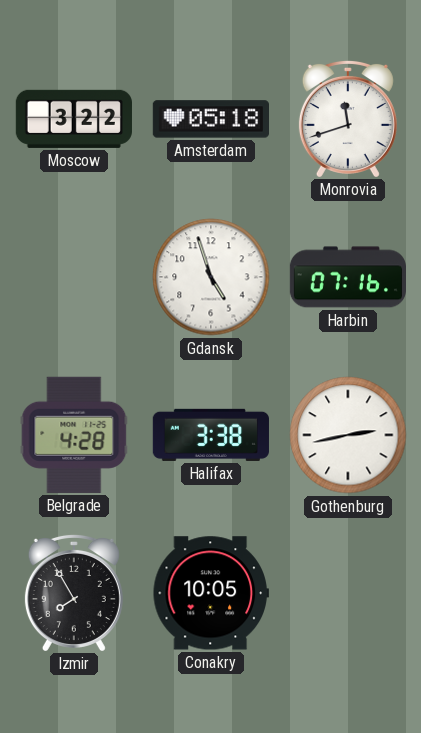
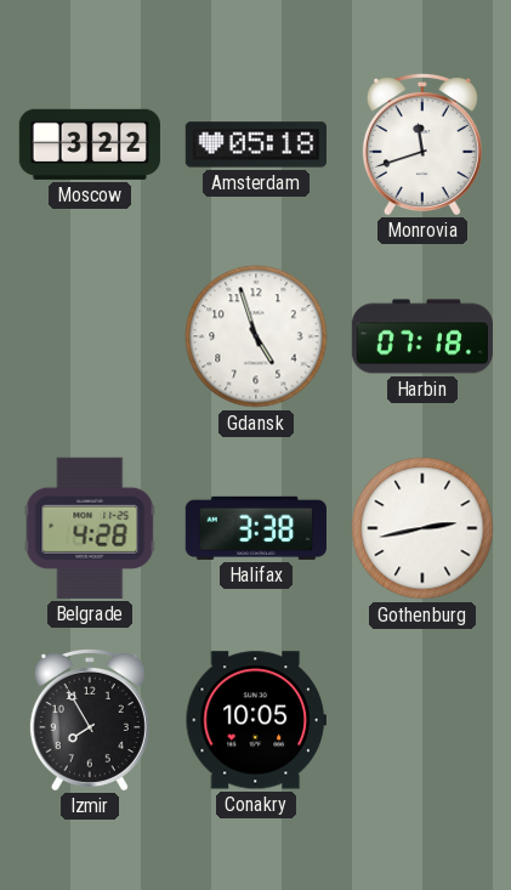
Harbin: 07:16 -> 07:18 (421, 336)
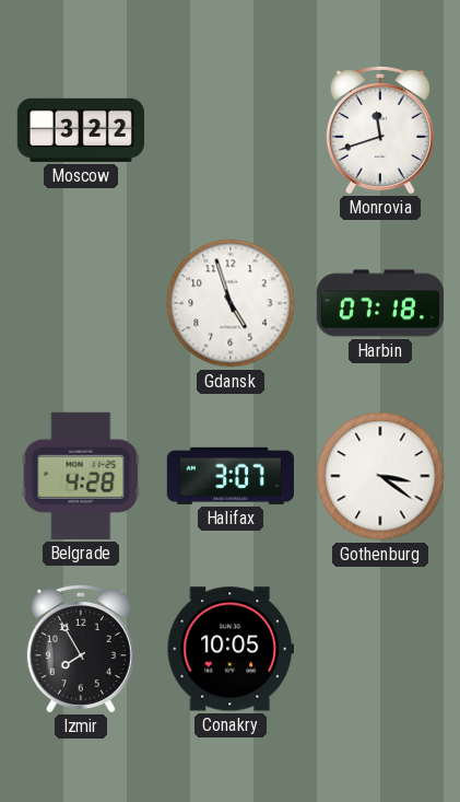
Amsterdam: 05:18 -> none (255, 144)
Halifax: 3:38 -> 3:07 (231, 476)
Gothenburg: 2:43 -> 3:21 (380, 476)
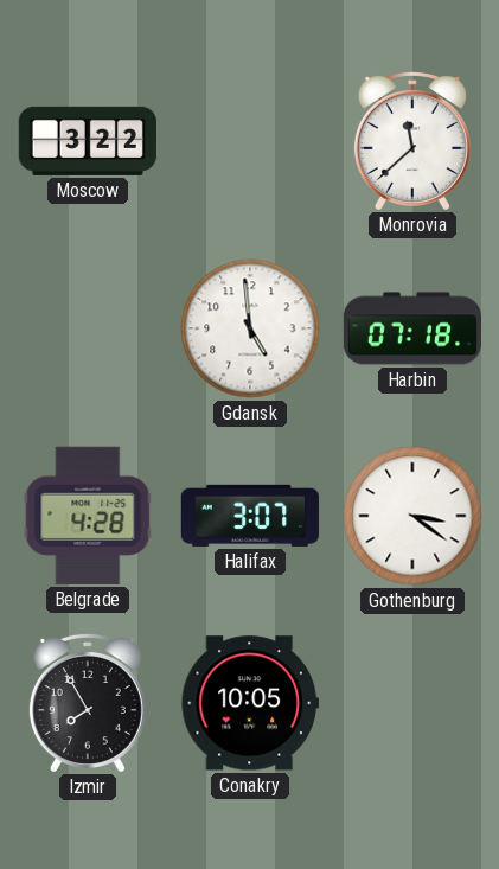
Monrovia: 11:42 -> 11:38 (412, 140)
Gdansk: 4:57 -> 4:59 (250, 328)
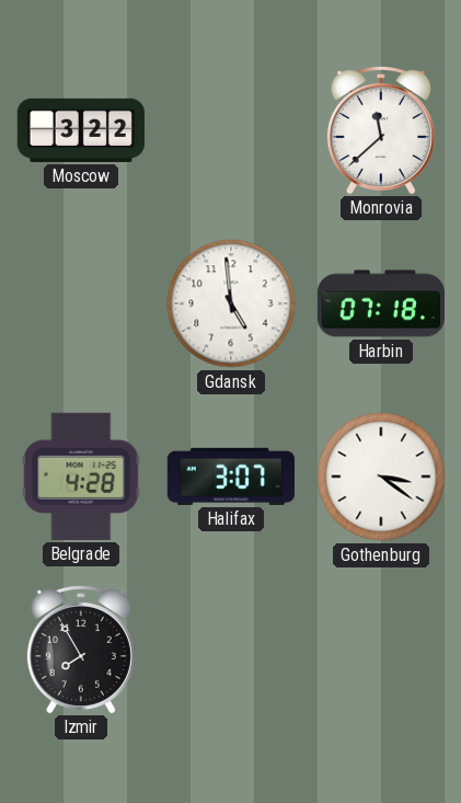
Conakry: 10:05 -> none (250, 703)
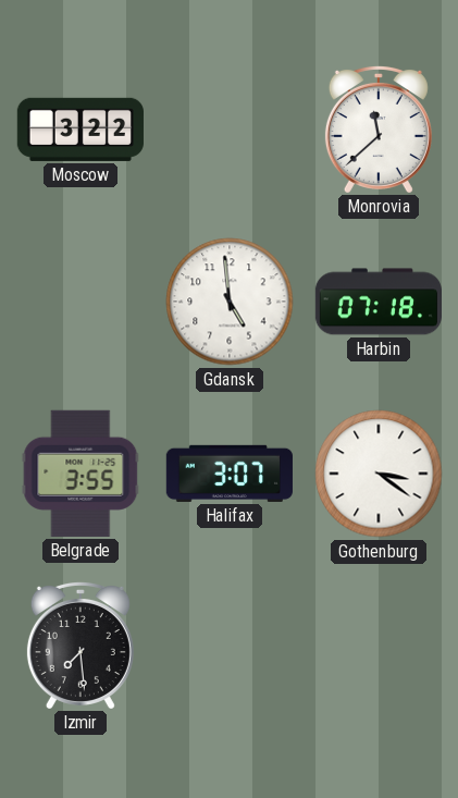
Belgrade: 4:28 -> 3:55 (81, 474)
Izmir: 7:55 -> 7:29 (81, 644)
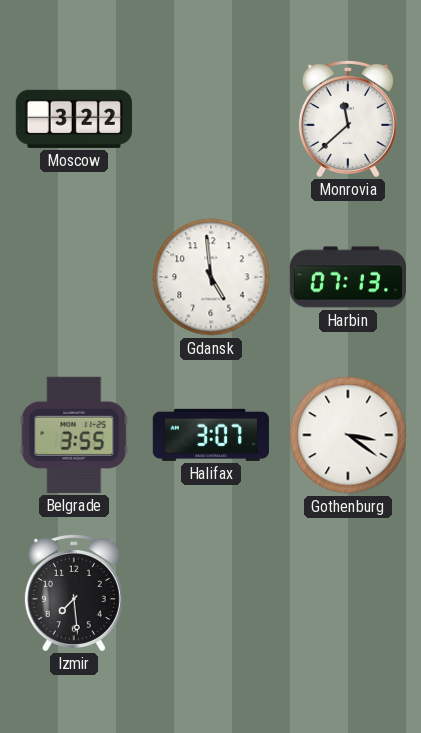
Harbin: 07:18 -> 07:13 (347, 277)
